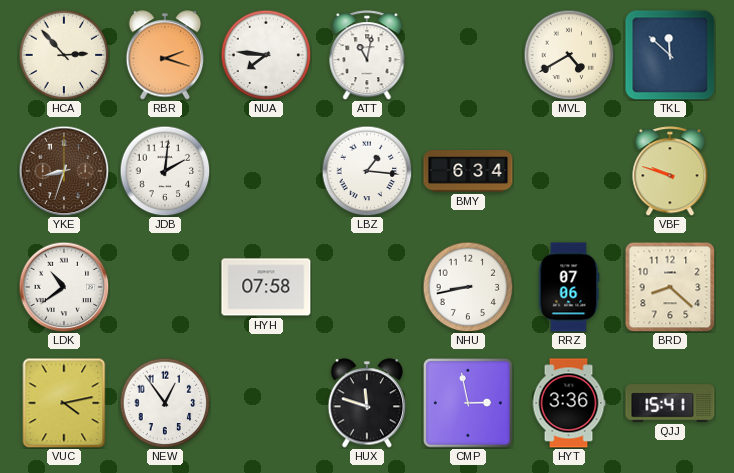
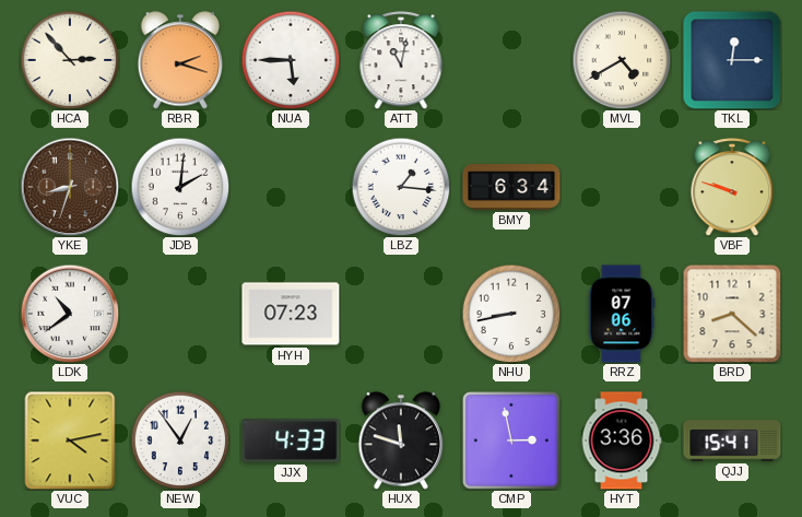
NUA: 7:46 -> 5:45 (291, 60)
TKL: 11:52 -> 12:15 (732, 60)
HYH: 07:58 -> 07:23 (291, 314)
JJX: none -> 4:33 (291, 440)
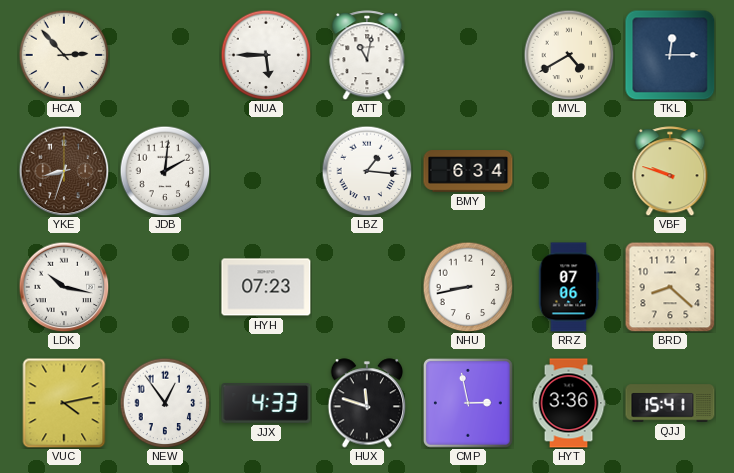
RBR: 2:18 -> none (180, 60)
LDK: 10:39 -> 10:17 (64, 287)
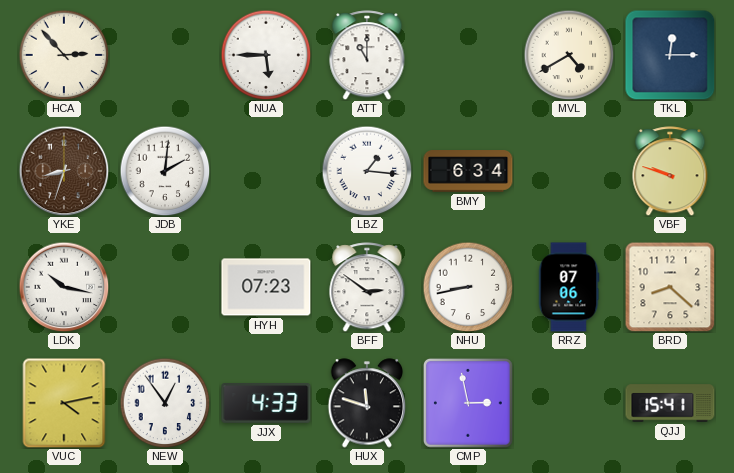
ATT: 11:02 -> 11:00 (367, 55)
BFF: none -> 2:51 (367, 287)
HYT: 3:36 -> none (569, 403)
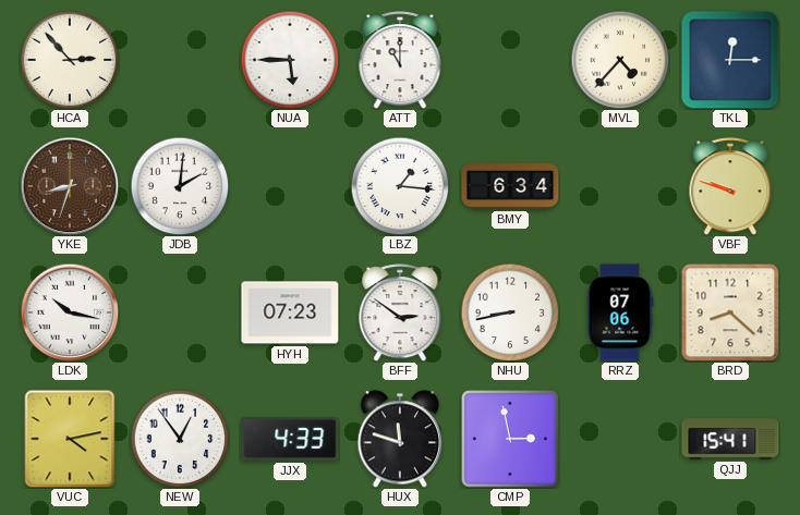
MVL: 4:40 -> 4:37 (620, 60)
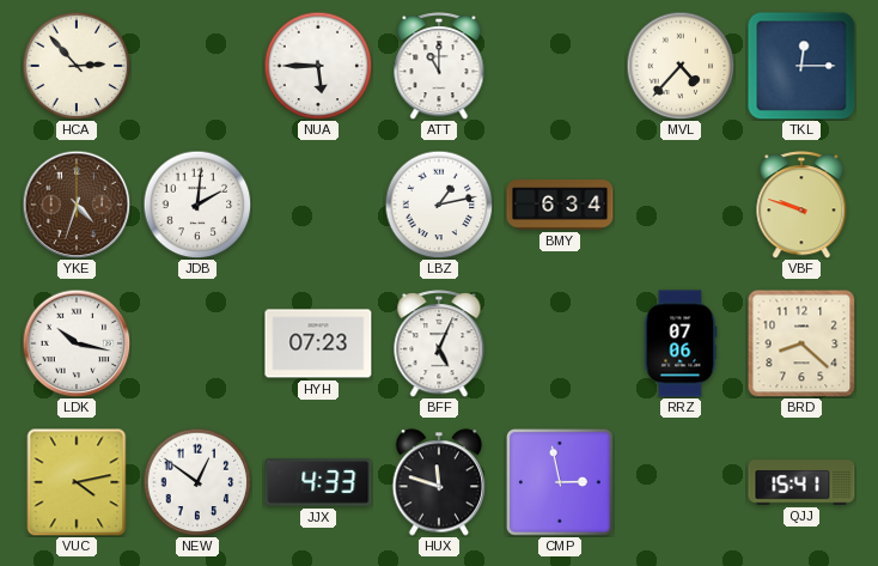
YKE: 8:33 -> 4:33 (77, 205)
LBZ: 1:16 -> 1:13 (439, 205)
BFF: 2:51 -> 5:04 (439, 343)
NHU: 8:43 -> none (510, 312)
NEW: 12:54 -> 12:51 (197, 482)
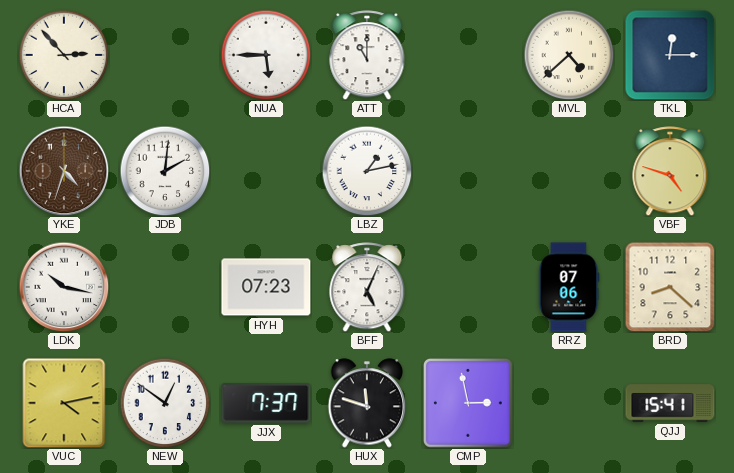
MVL: 4:37 -> 4:38 (569, 55)
BMY: 6:34 -> none (560, 205)
VBF: 9:48 -> 4:48 (670, 171)
JJX: 4:33 -> 7:37 (266, 403)
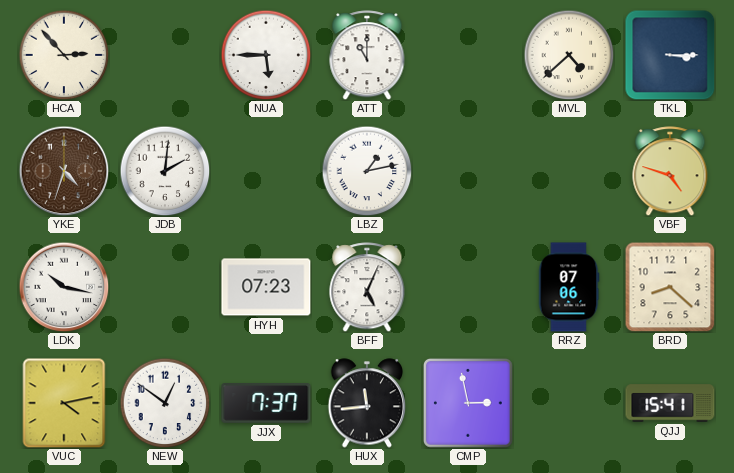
TKL: 12:15 -> 3:15 (670, 55)
HUX: 11:48 -> 11:44 (367, 403)
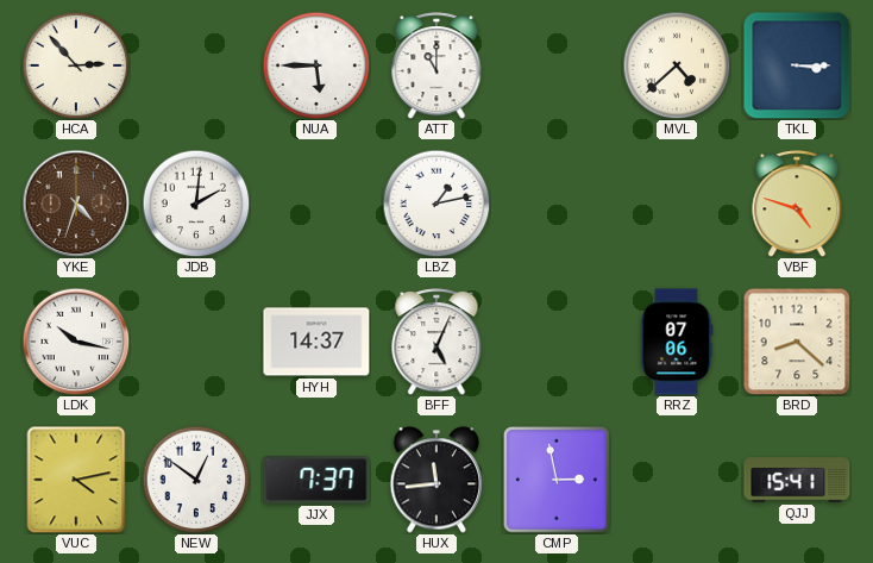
HYH: 07:23 -> 14:37 (316, 342)
